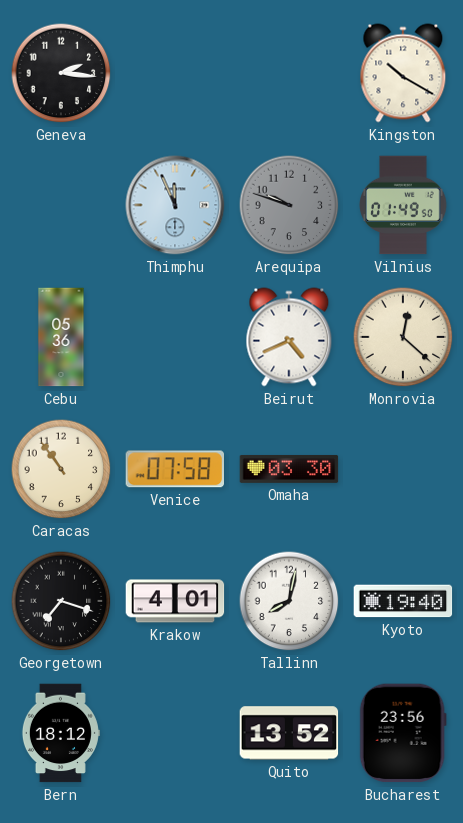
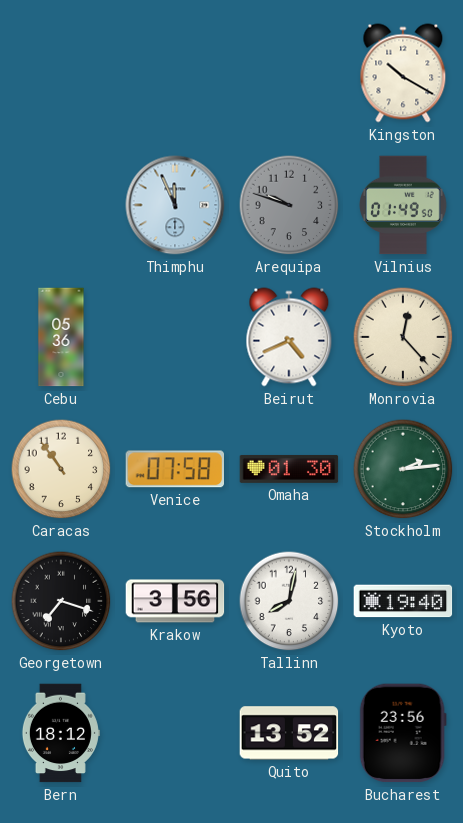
Geneva: 2:16 -> none (61, 73)
Monrovia: 12:22 -> 12:23 (403, 337)
Omaha: 03:30 -> 01:30 (289, 469)
Stockholm: none -> 2:14 (403, 469)
Krakow: 4:01 -> 3:56 (175, 601)
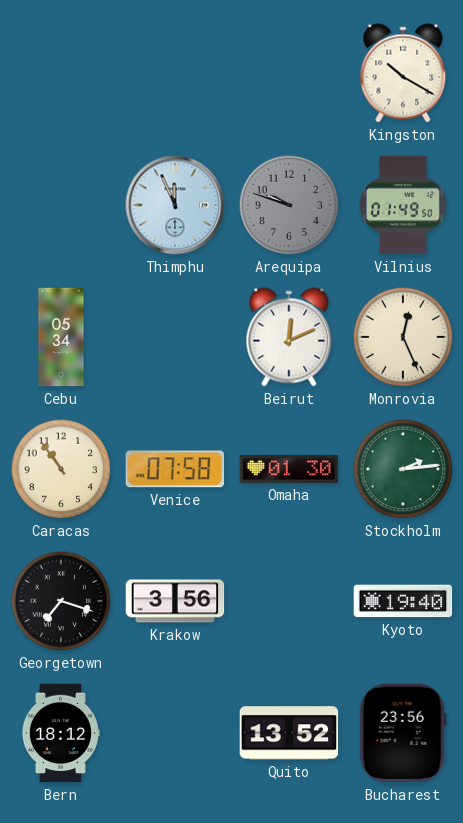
Cebu: 05:36 -> 05:34 (61, 337)
Beirut: 4:41 -> 12:11 (289, 337)
Monrovia: 12:23 -> 12:26 (403, 337)
Tallinn: 8:02 -> none (289, 601)
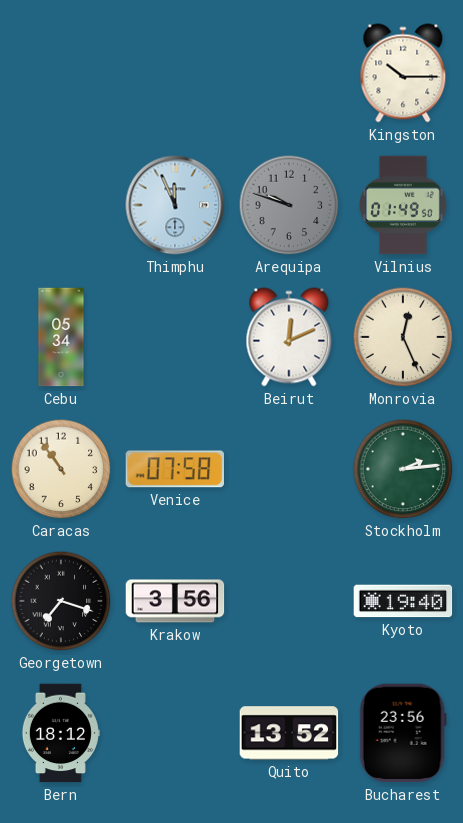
Kingston: 10:20 -> 10:15 (403, 73)
Omaha: 01:30 -> none (289, 469)
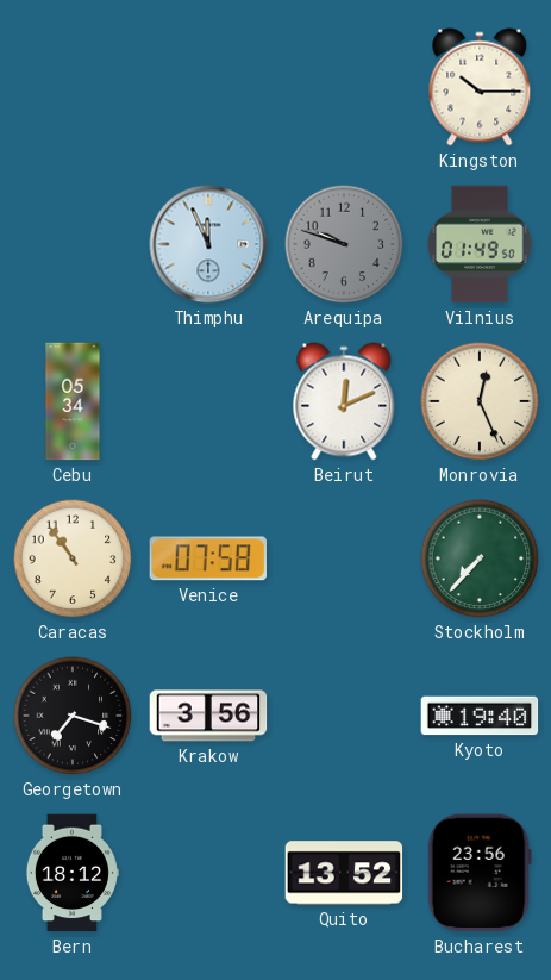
Stockholm: 2:14 -> 7:37 (480, 558)
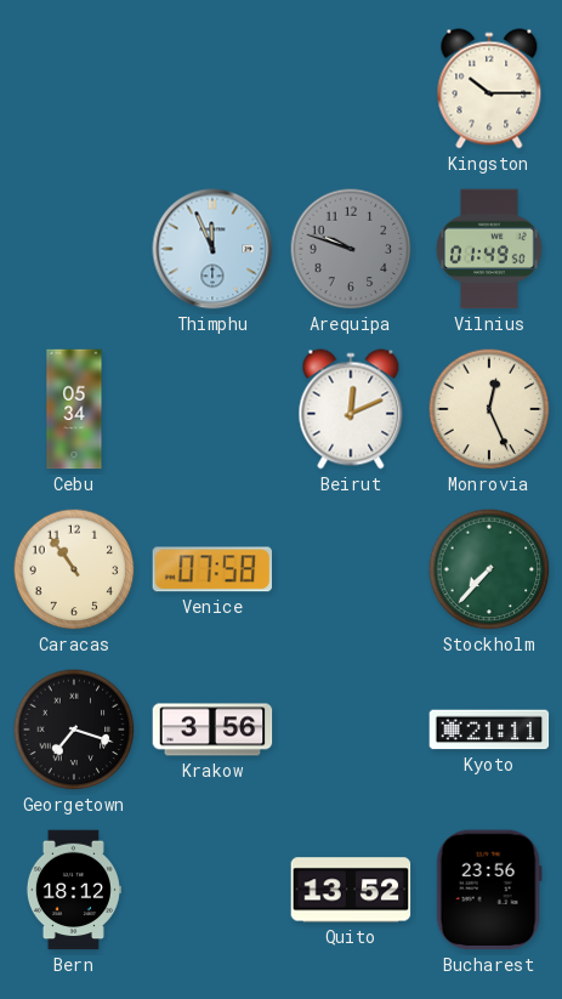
Kyoto: 19:40 -> 21:11 (489, 730)
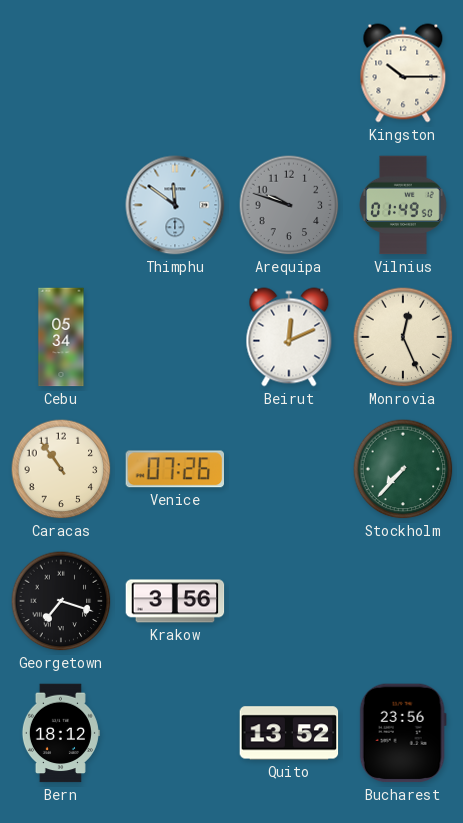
Thimphu: 11:56 -> 11:51 (175, 205)
Venice: 07:58 -> 07:26 (175, 469)
Kyoto: 21:11 -> none (489, 730)
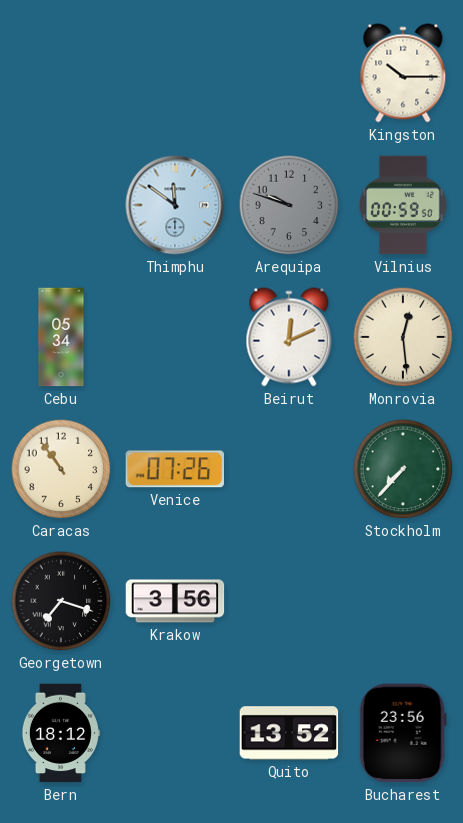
Vilnius: 01:49 -> 00:59 (403, 205)
Monrovia: 12:26 -> 12:29 (403, 337)
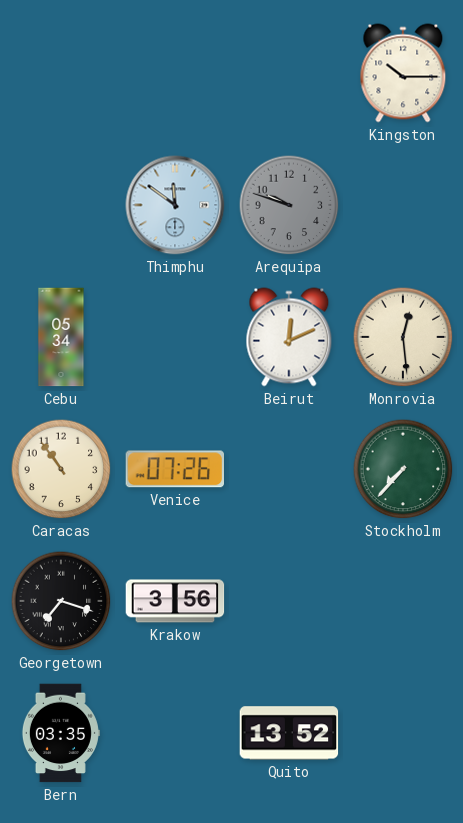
Vilnius: 00:59 -> none (403, 205)
Bern: 18:12 -> 03:35 (60, 733)
Bucharest: 23:56 -> none (403, 733)
